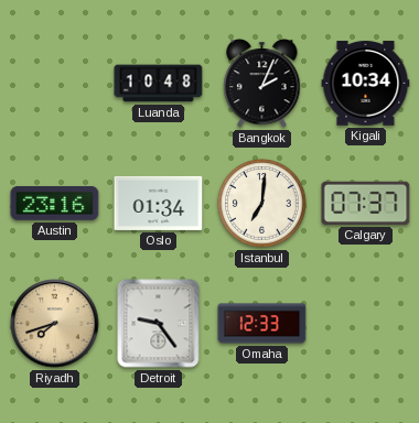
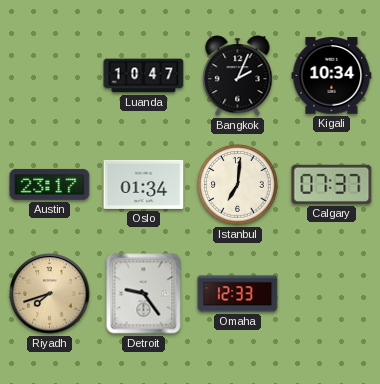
Luanda: 10:48 -> 10:47 (144, 76)
Austin: 23:16 -> 23:17 (50, 184)
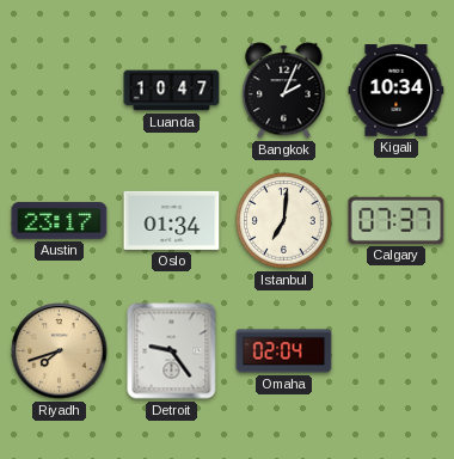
Omaha: 12:33 -> 02:04 (284, 351)
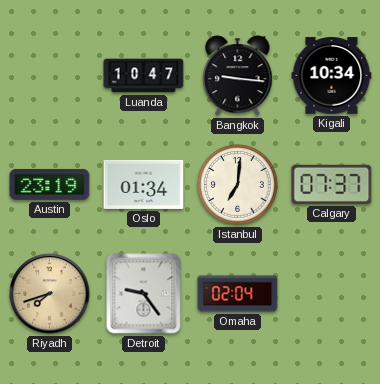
Bangkok: 2:04 -> 9:16 (238, 76)
Austin: 23:17 -> 23:19 (50, 184)
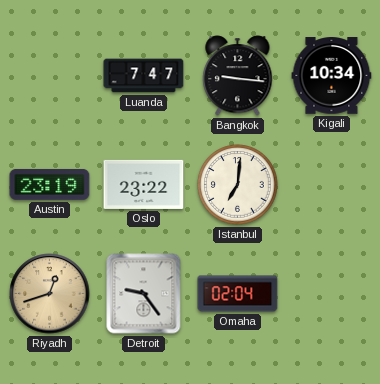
Luanda: 10:47 -> 7:47 (144, 76)
Oslo: 01:34 -> 23:22 (144, 184)
Calgary: 07:37 -> none (332, 184)
Riyadh: 7:42 -> 12:42 (50, 294)
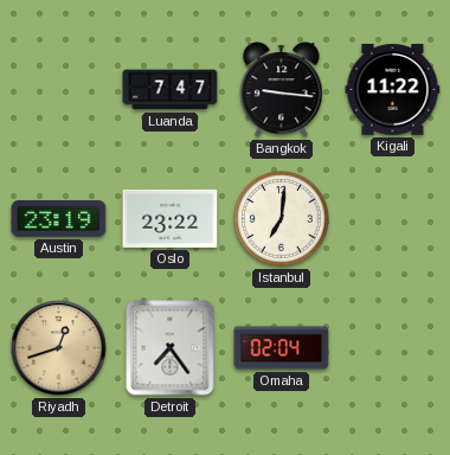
Kigali: 10:34 -> 11:22 (393, 90)
Detroit: 9:24 -> 7:24 (171, 348)
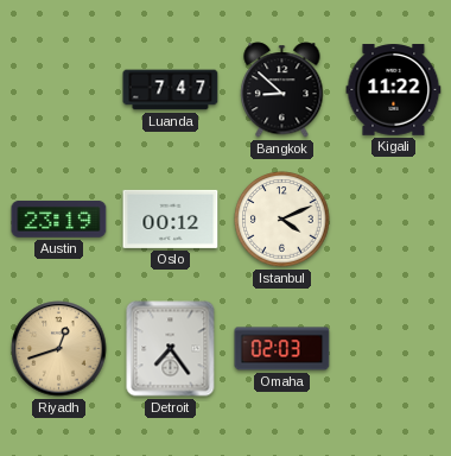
Bangkok: 9:16 -> 8:52 (282, 90)
Oslo: 23:22 -> 00:12 (171, 218)
Istanbul: 7:01 -> 4:11 (282, 220)
Omaha: 02:04 -> 02:03 (282, 349)
